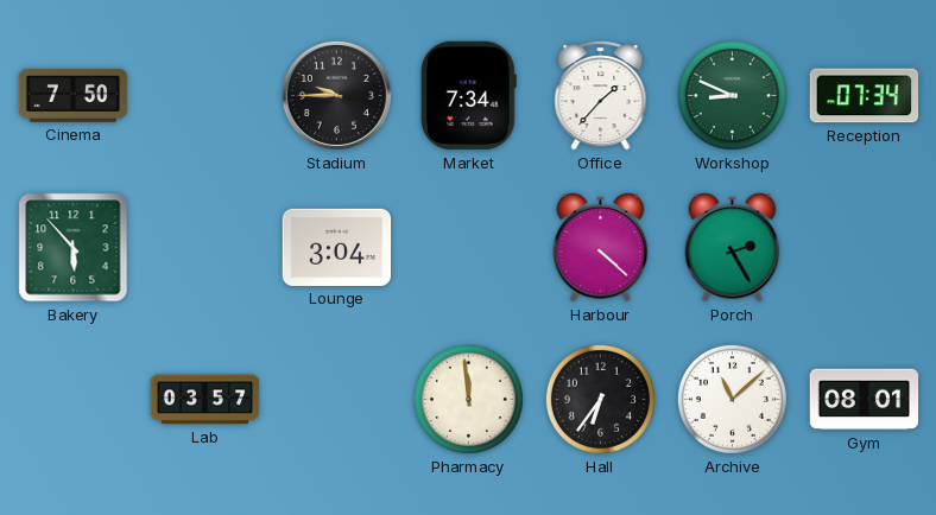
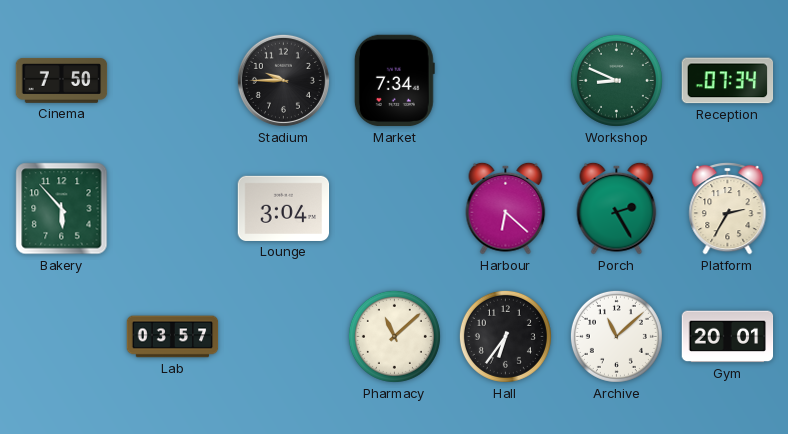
Office: 1:37 -> none (601, 96)
Harbour: 4:22 -> 6:22 (506, 208)
Platform: none -> 2:35 (728, 209)
Pharmacy: 11:59 -> 11:08 (394, 336)
Gym: 08:01 -> 20:01 (728, 337)
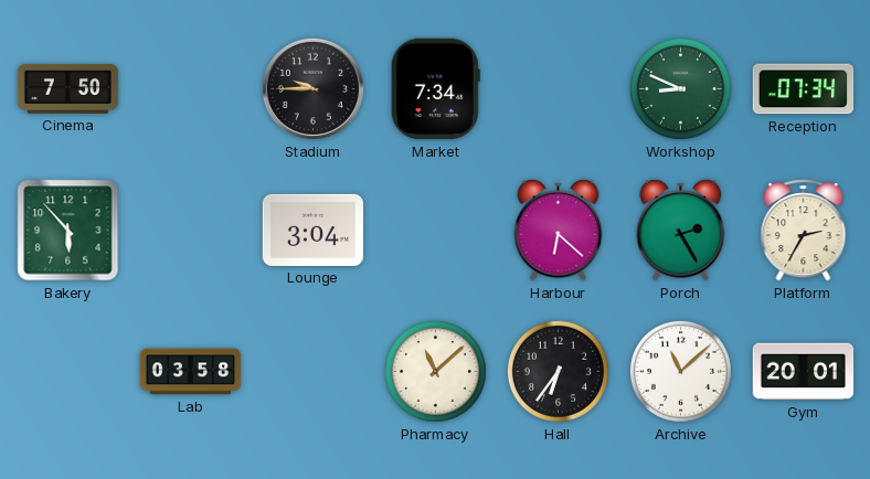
Lab: 03:57 -> 03:58 (191, 372)
